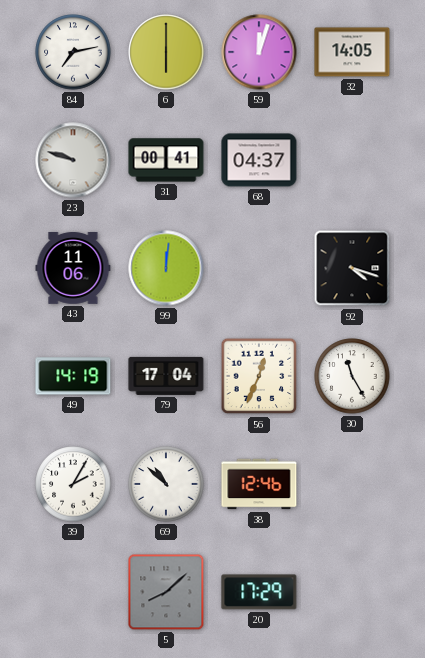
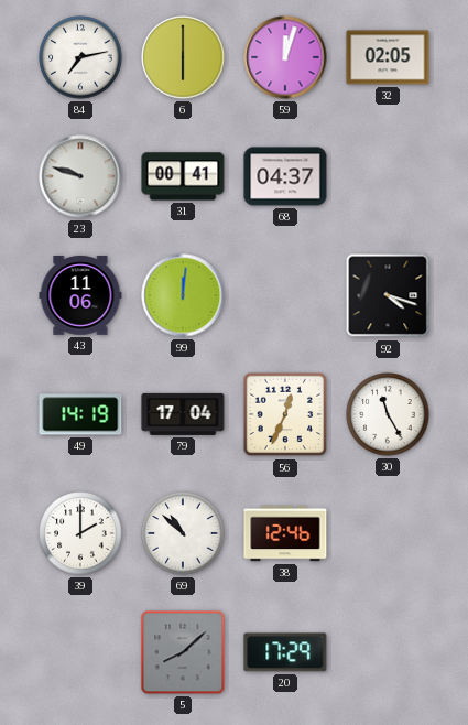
32: 14:05 -> 02:05 (388, 57)
39: 2:05 -> 2:00 (80, 533)
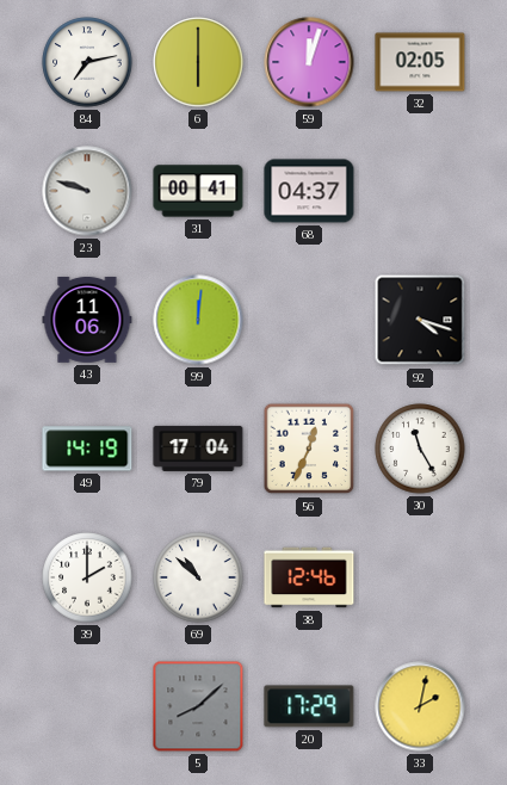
33: none -> 2:02 (420, 706)
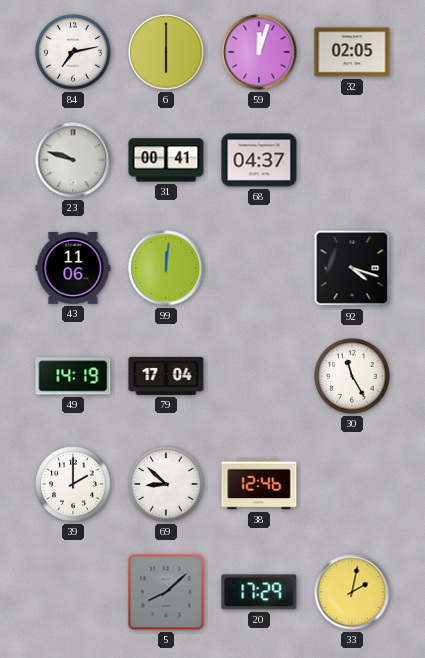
56: 12:34 -> none (309, 449)
69: 10:52 -> 8:52 (166, 484)
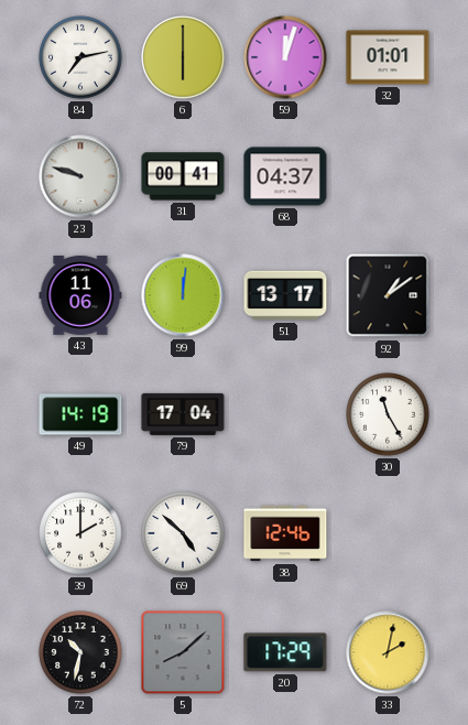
32: 02:05 -> 01:01 (388, 57)
51: none -> 13:17 (285, 295)
92: 4:18 -> 1:09 (388, 295)
69: 8:52 -> 4:52 (183, 533)
72: none -> 10:32 (80, 652)
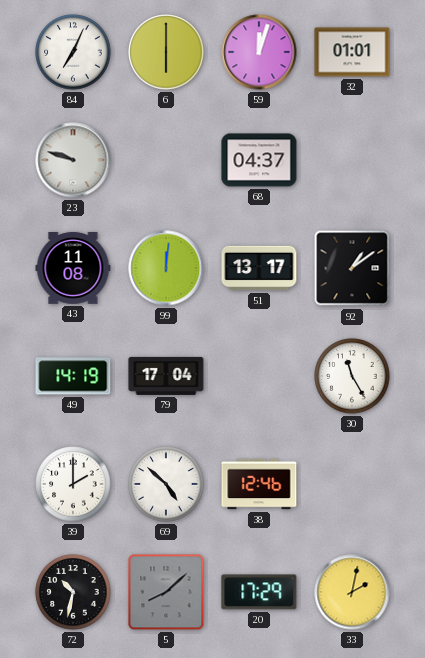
84: 7:13 -> 7:04 (73, 52)
31: 00:41 -> none (183, 176)
43: 11:06 -> 11:08 (73, 268)
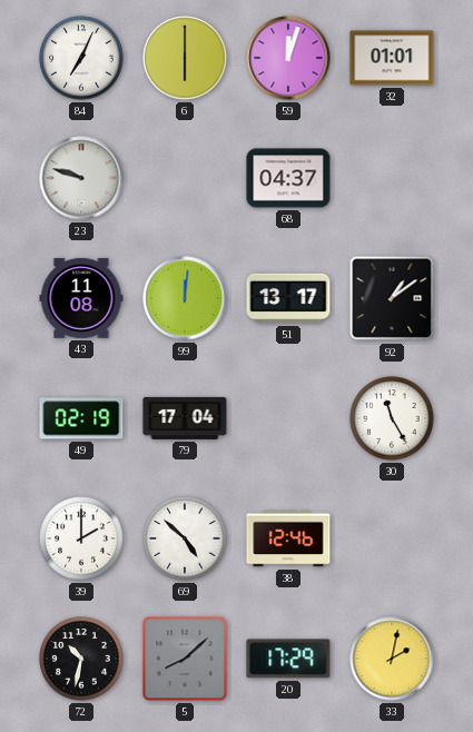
49: 14:19 -> 02:19 (81, 418)
